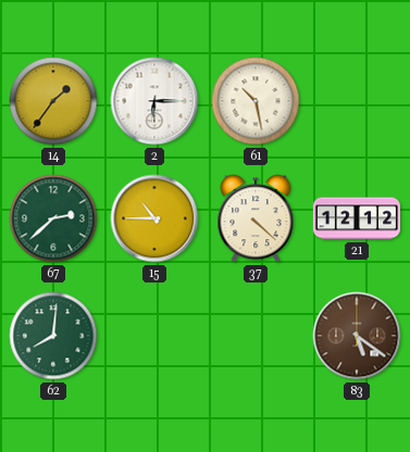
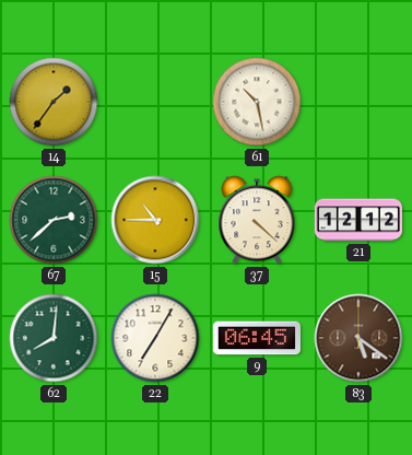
2: 6:15 -> none (154, 101)
22: none -> 7:05 (155, 338)
9: none -> 06:45 (257, 338)
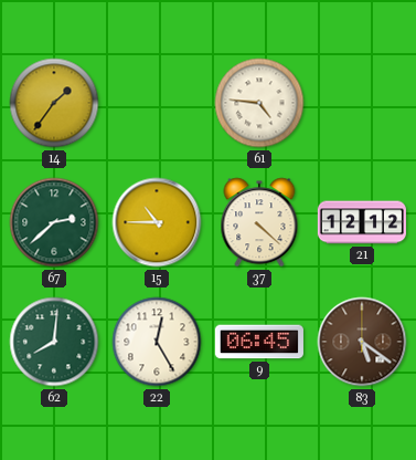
61: 10:28 -> 4:46 (259, 103)
22: 7:05 -> 12:25 (157, 342)
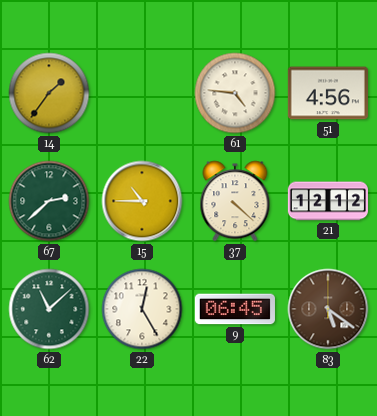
51: none -> 4:56 (328, 93)
62: 8:01 -> 11:08 (49, 309)
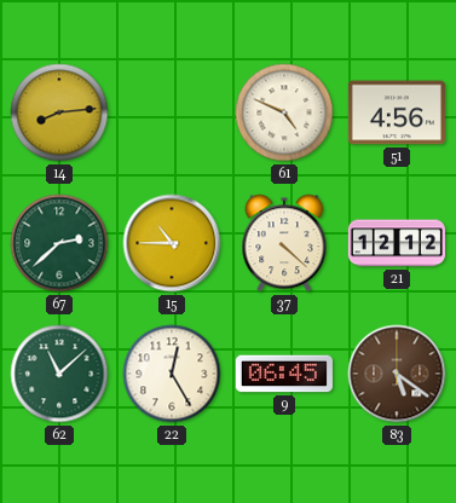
14: 1:36 -> 8:14 (59, 112)
61: 4:46 -> 4:49 (284, 112)
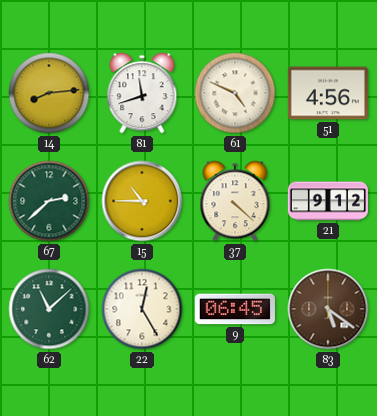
81: none -> 11:42 (142, 93)
21: 12:12 -> 9:12 (328, 201)
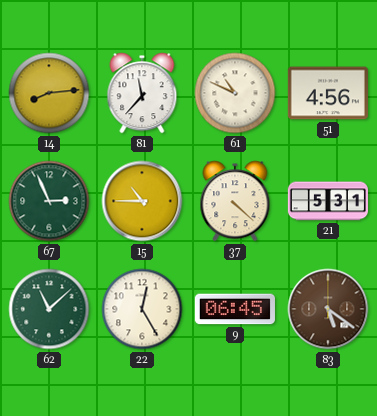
81: 11:42 -> 11:37 (142, 93)
61: 4:49 -> 10:49 (235, 93)
67: 2:38 -> 2:56 (49, 201)
21: 9:12 -> 5:31 (328, 201)
